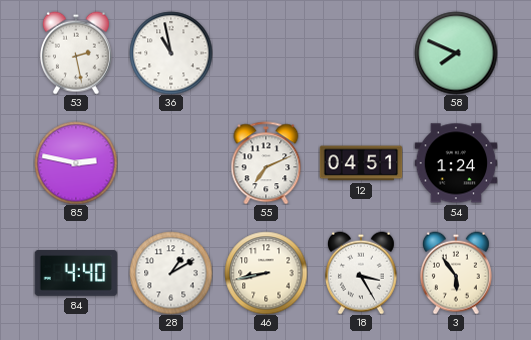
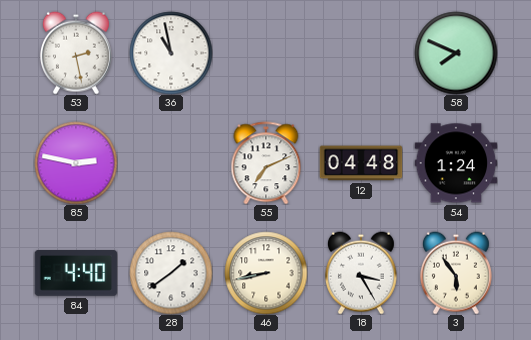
12: 04:51 -> 04:48 (361, 163)
28: 1:10 -> 1:39 (171, 273)
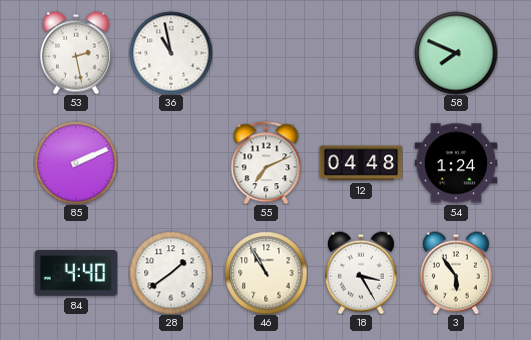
85: 2:47 -> 2:11 (76, 163)
46: 8:43 -> 10:55 (266, 273)
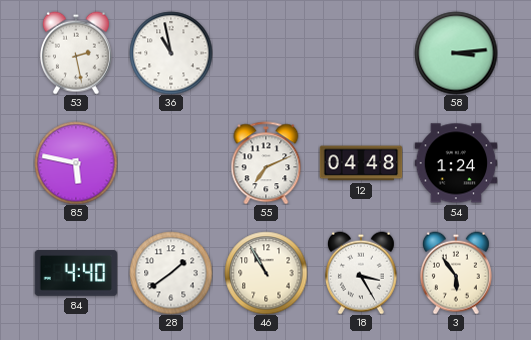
58: 7:49 -> 3:14 (456, 53)
85: 2:11 -> 5:47 (76, 163)
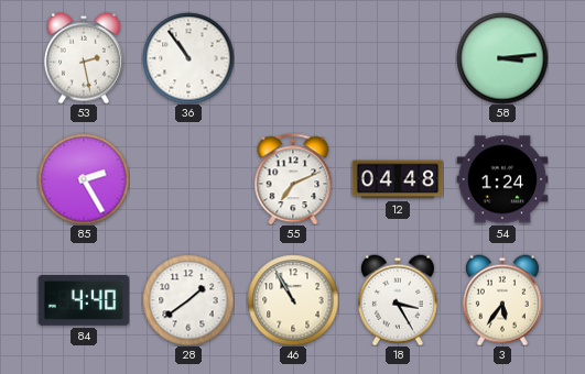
36: 10:58 -> 10:54 (188, 58)
85: 5:47 -> 2:25 (84, 179)
3: 5:54 -> 5:36 (502, 300)
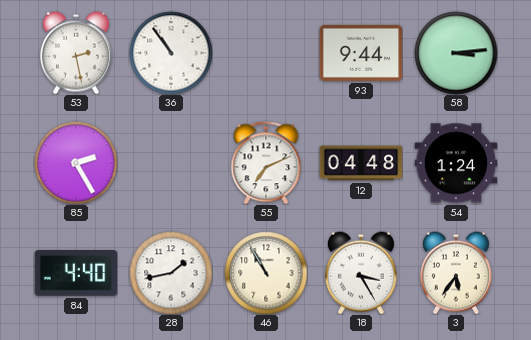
93: none -> 9:44 (361, 53)
28: 1:39 -> 1:43 (171, 273)
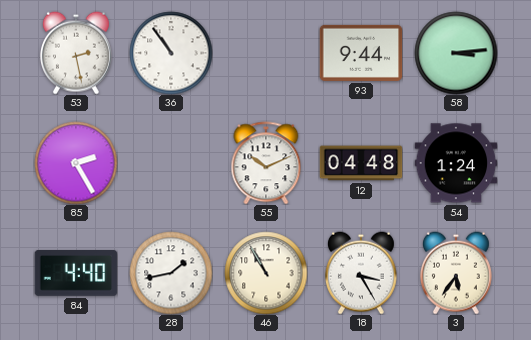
55: 7:11 -> 10:11 (266, 163)
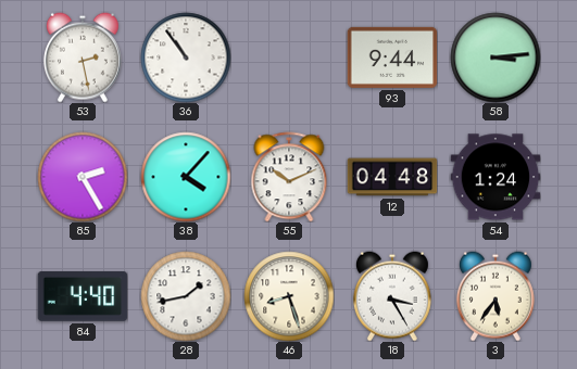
38: none -> 4:07 (186, 177)
46: 10:55 -> 8:27 (289, 296)
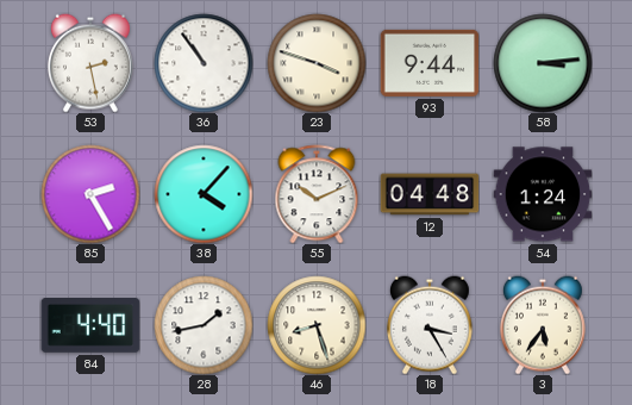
23: none -> 3:48 (317, 63)
